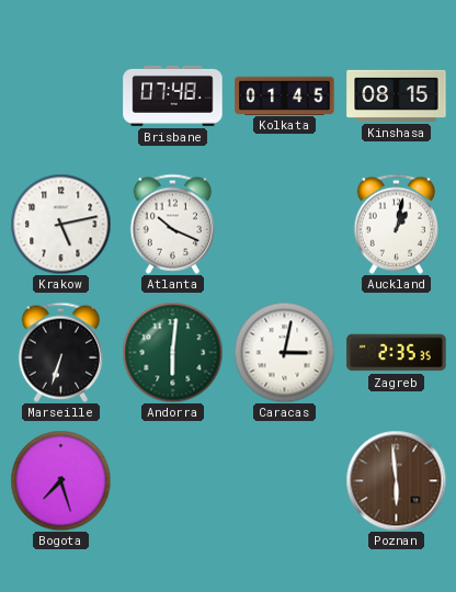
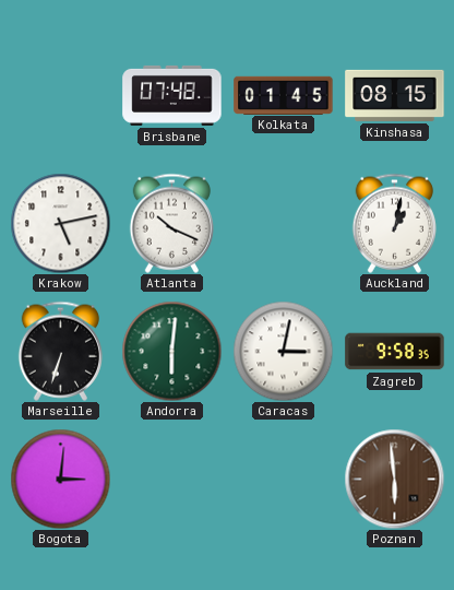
Zagreb: 2:35 -> 9:58 (395, 352)
Bogota: 7:27 -> 3:01 (60, 479)
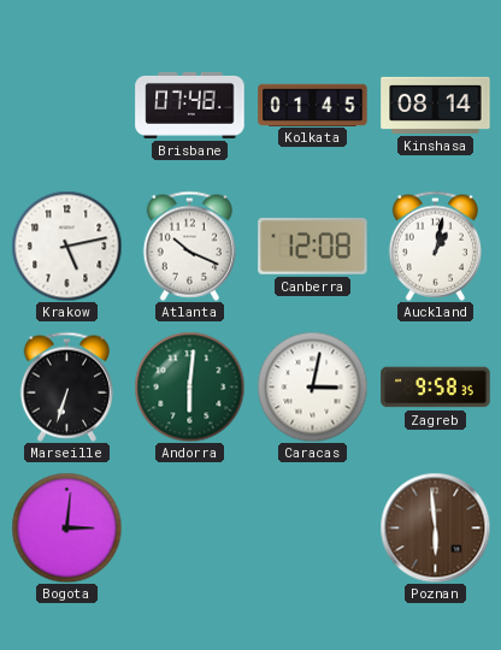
Kinshasa: 08:15 -> 08:14 (436, 105)
Canberra: none -> 12:08 (313, 246)
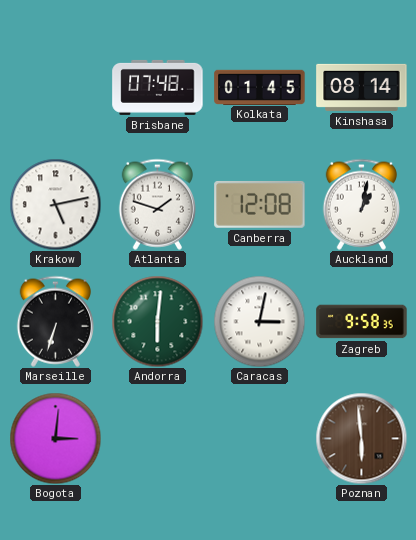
Atlanta: 10:19 -> 1:48 (157, 204)
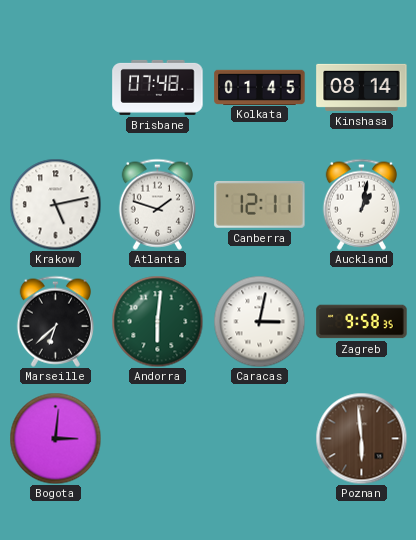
Canberra: 12:08 -> 12:11 (260, 204)
Marseille: 6:33 -> 6:38 (55, 321)
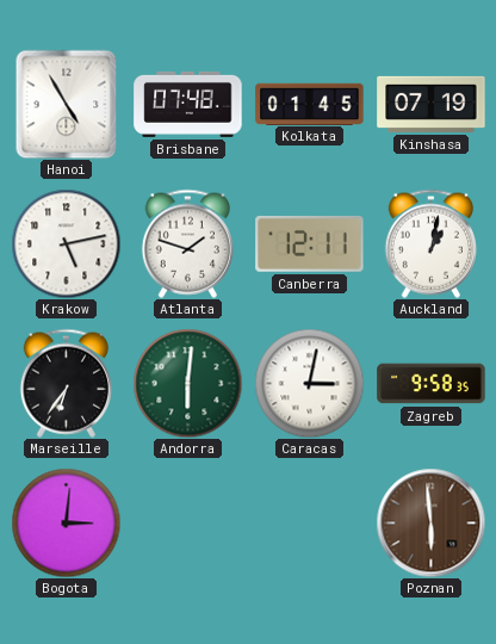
Hanoi: none -> 4:55 (67, 104)
Kinshasa: 08:14 -> 07:19 (432, 104)
Marseille: 6:38 -> 6:36 (66, 383)
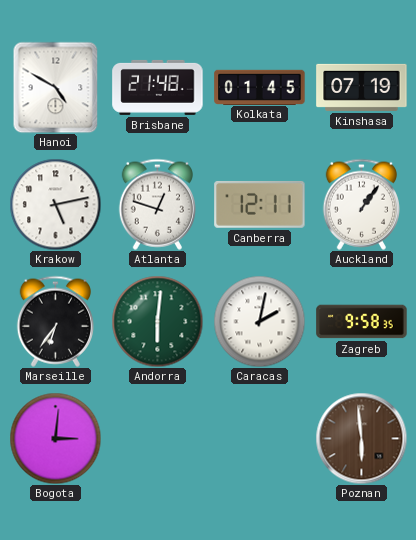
Hanoi: 4:55 -> 4:50 (56, 87)
Brisbane: 07:48 -> 21:48 (158, 87)
Atlanta: 1:48 -> 12:48 (157, 204)
Auckland: 1:02 -> 1:06 (361, 204)
Caracas: 3:02 -> 2:02 (259, 321)
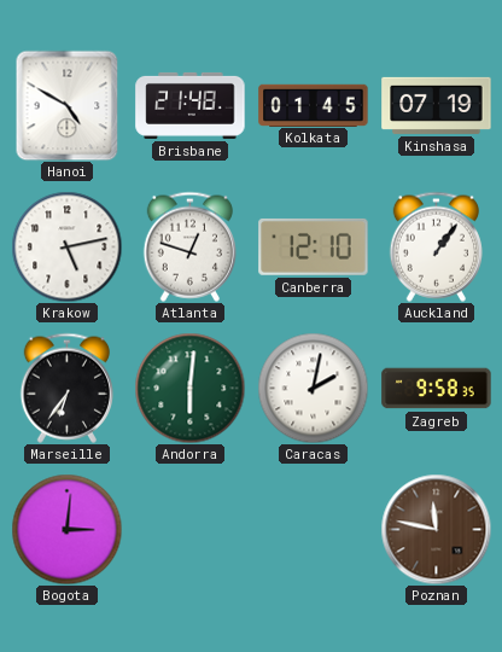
Canberra: 12:11 -> 12:10 (314, 246)
Poznan: 5:59 -> 11:47 (436, 529)
